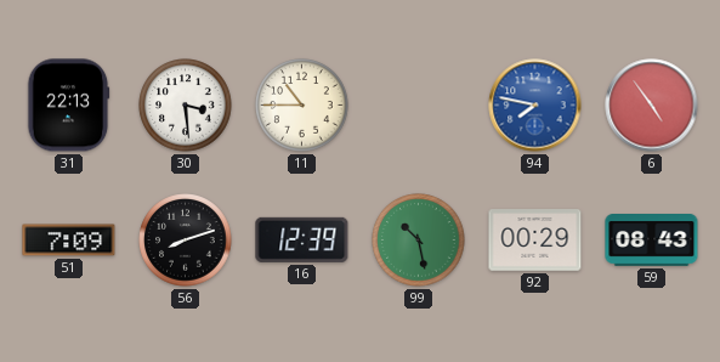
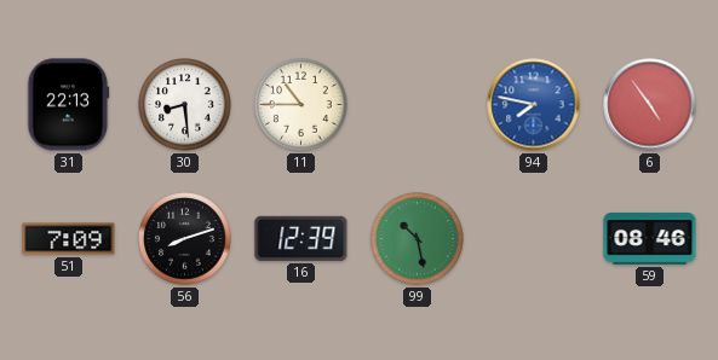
30: 3:29 -> 8:29 (185, 105)
92: 00:29 -> none (535, 241)
59: 08:43 -> 08:46 (650, 239)
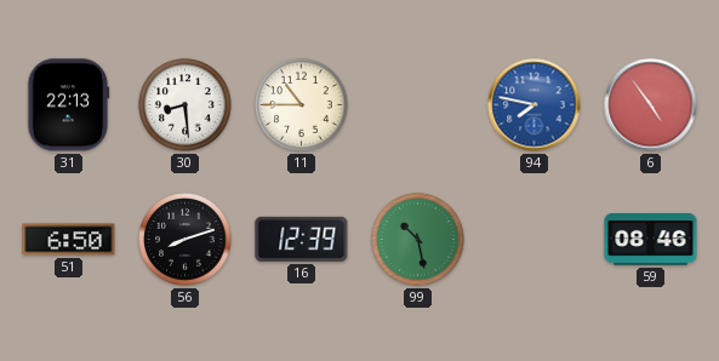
51: 7:09 -> 6:50 (69, 240)
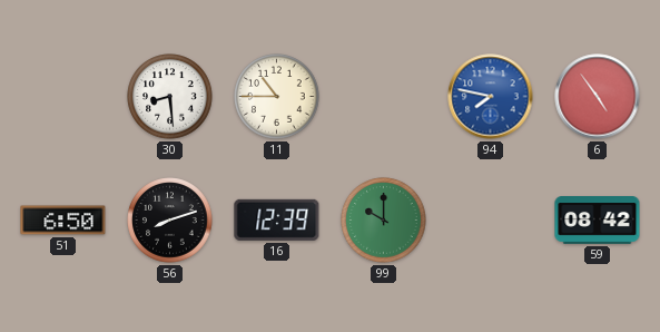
31: 22:13 -> none (69, 105)
99: 10:28 -> 10:00 (384, 221)
59: 08:46 -> 08:42 (598, 221)
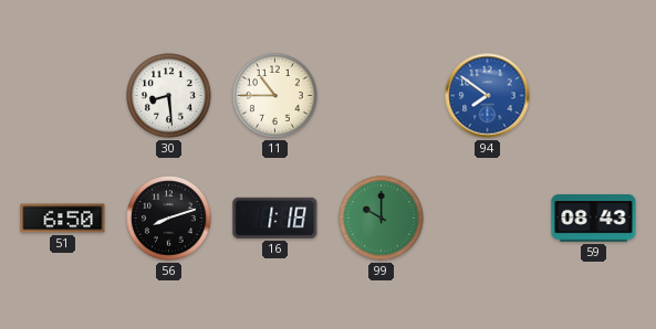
94: 7:47 -> 7:51 (488, 96)
6: 4:54 -> none (598, 97)
16: 12:39 -> 1:18 (275, 217)
59: 08:42 -> 08:43 (594, 219)
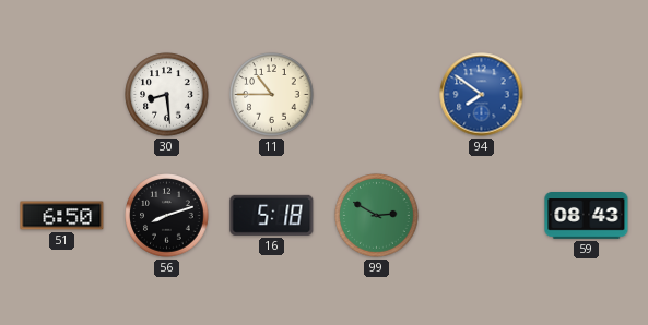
16: 1:18 -> 5:18 (272, 215)
99: 10:00 -> 2:50 (377, 216)
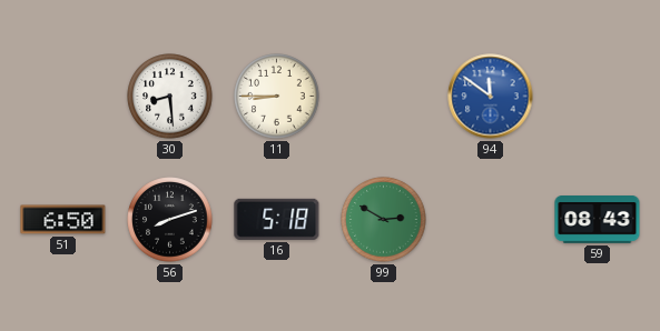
11: 10:45 -> 8:45 (277, 97)
94: 7:51 -> 11:51 (491, 97)
